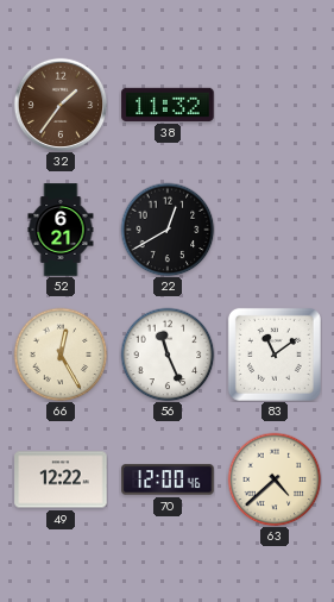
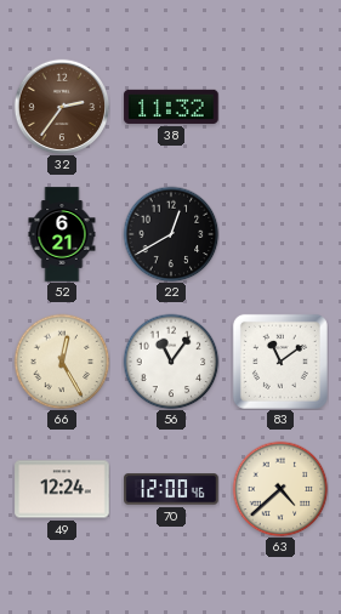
32: 1:36 -> 2:36 (62, 107)
56: 11:26 -> 11:06 (171, 362)
49: 12:22 -> 12:24 (62, 489)
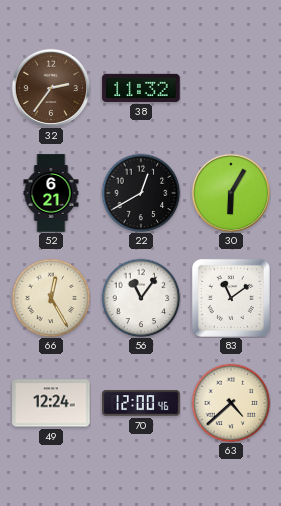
30: none -> 6:05 (231, 193)
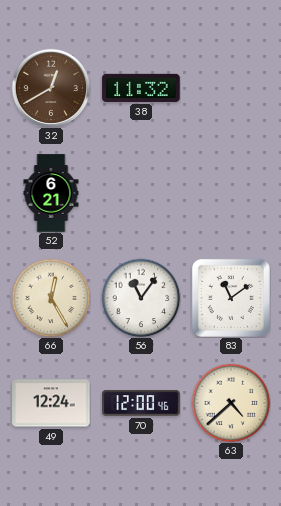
32: 2:36 -> 12:40 (51, 88)
22: 12:40 -> none (141, 193)
30: 6:05 -> none (231, 193)
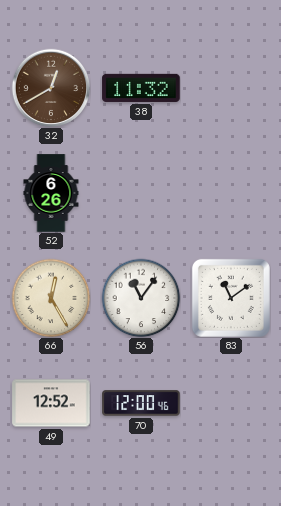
52: 6:21 -> 6:26 (51, 193)
49: 12:24 -> 12:52 (51, 403)
63: 4:38 -> none (231, 403)
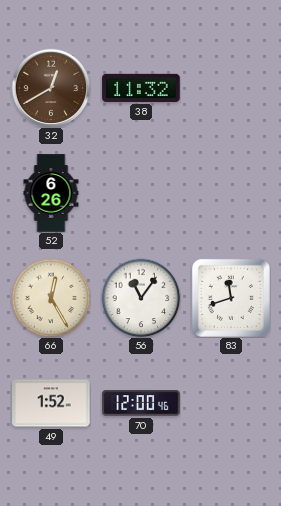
83: 11:09 -> 11:42 (231, 298)
49: 12:52 -> 1:52 (51, 403)
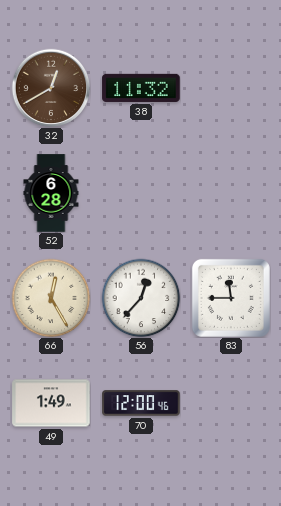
52: 6:26 -> 6:28 (51, 193)
56: 11:06 -> 12:37 (141, 298)
83: 11:42 -> 11:45 (231, 298)
49: 1:52 -> 1:49 (51, 403)
